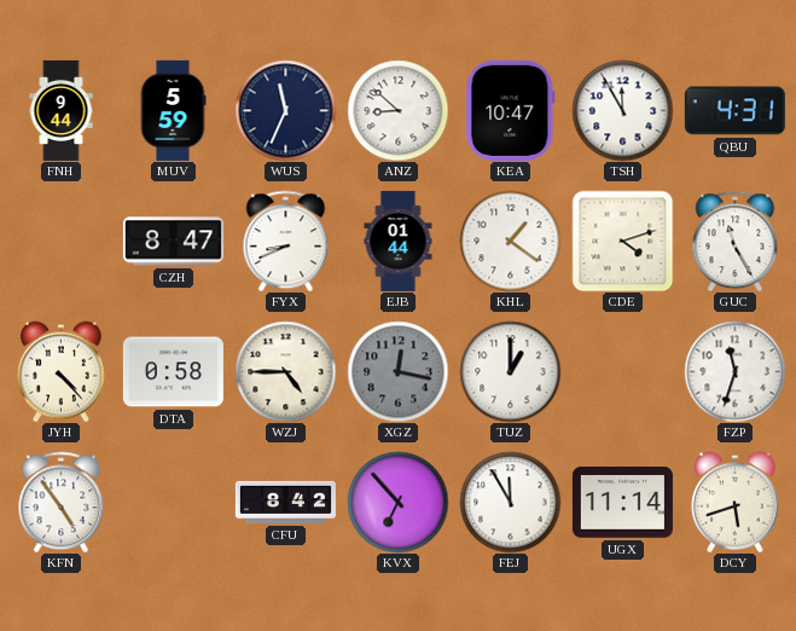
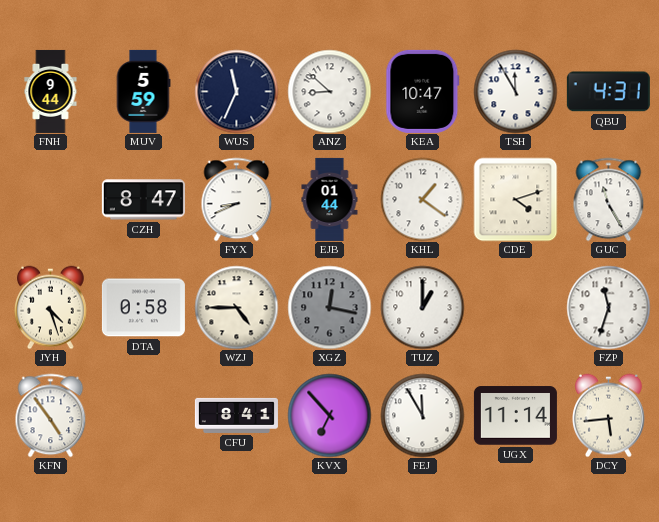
JYH: 4:23 -> 4:27 (51, 307)
CFU: 8:42 -> 8:41 (236, 415)
DCY: 5:42 -> 5:44 (609, 415)
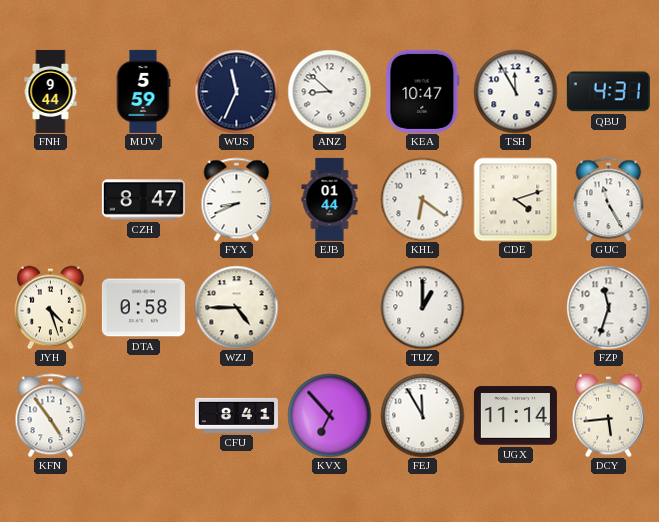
KHL: 1:21 -> 6:21 (422, 199)
XGZ: 12:17 -> none (329, 307)
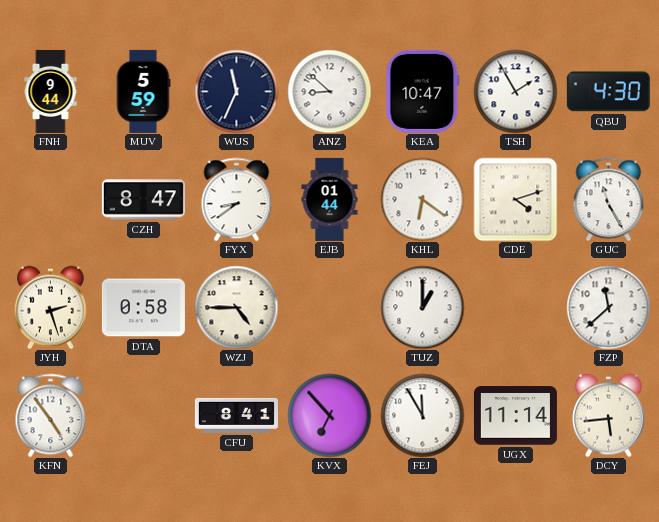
TSH: 11:55 -> 1:55 (515, 91)
QBU: 4:31 -> 4:30 (608, 92)
FYX: 8:41 -> 8:39 (237, 199)
JYH: 4:27 -> 2:27 (51, 307)
FZP: 11:33 -> 11:38 (608, 307)
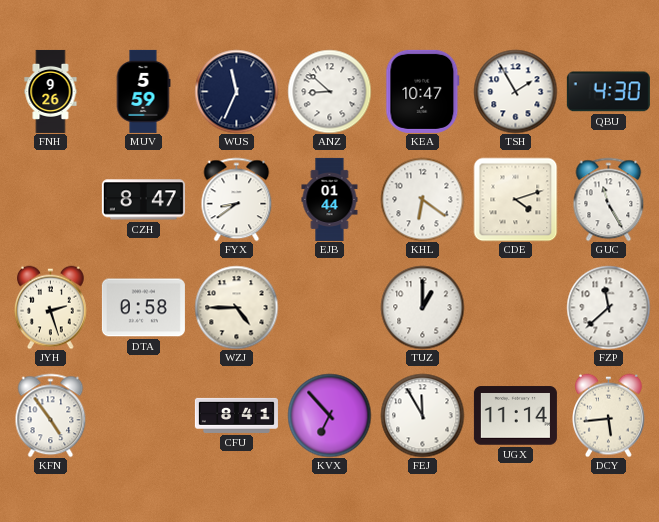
FNH: 9:44 -> 9:26 (51, 91)
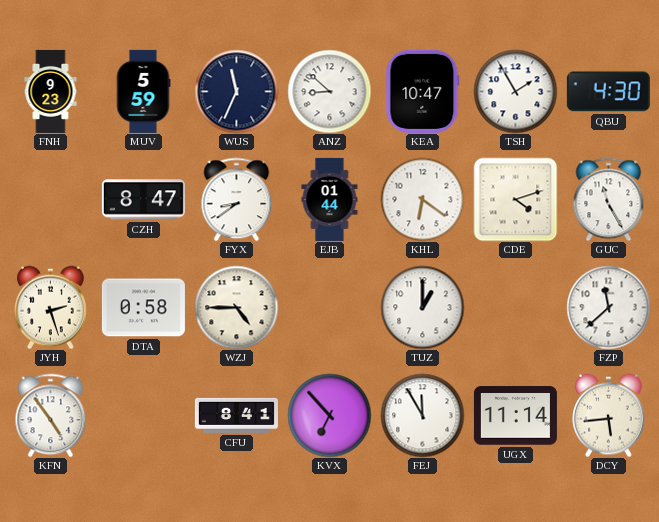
FNH: 9:26 -> 9:23 (51, 91)
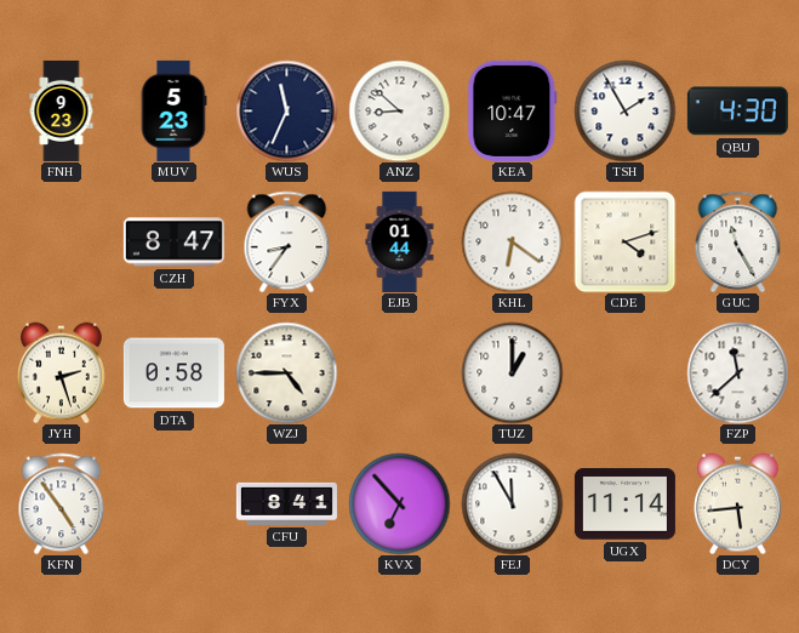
MUV: 5:59 -> 5:23 (173, 110)
FYX: 8:39 -> 8:36 (287, 241)
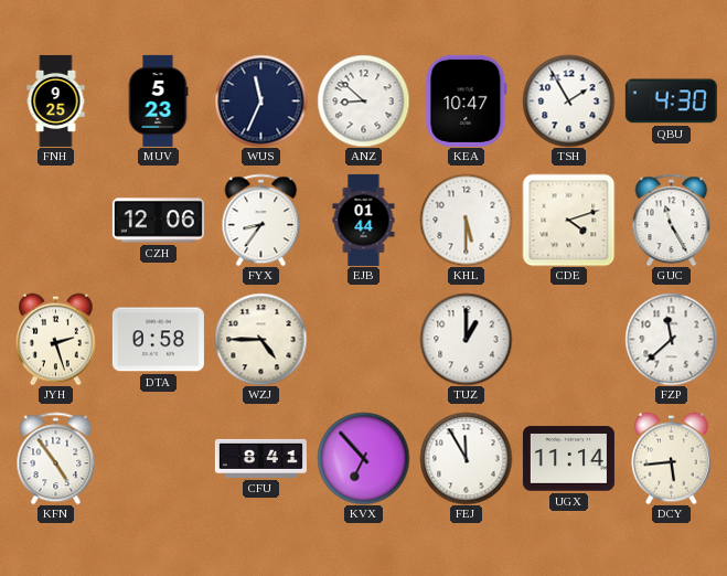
FNH: 9:23 -> 9:25 (56, 100)
CZH: 8:47 -> 12:06 (158, 221)
KHL: 6:21 -> 5:30 (466, 220)
